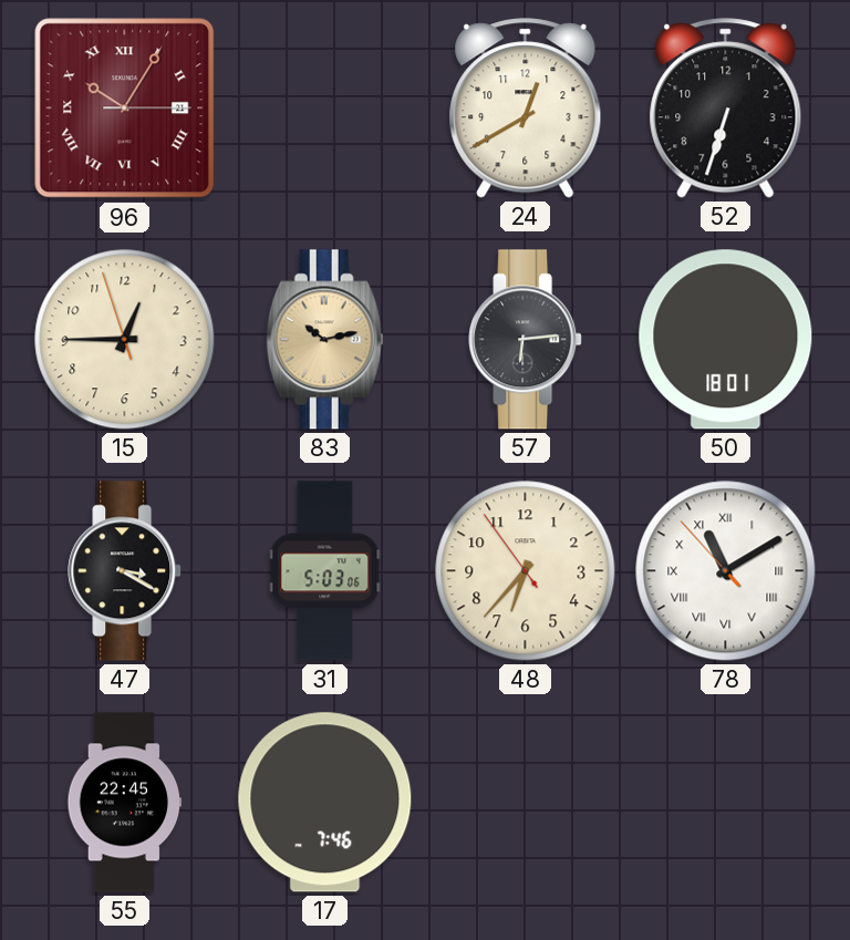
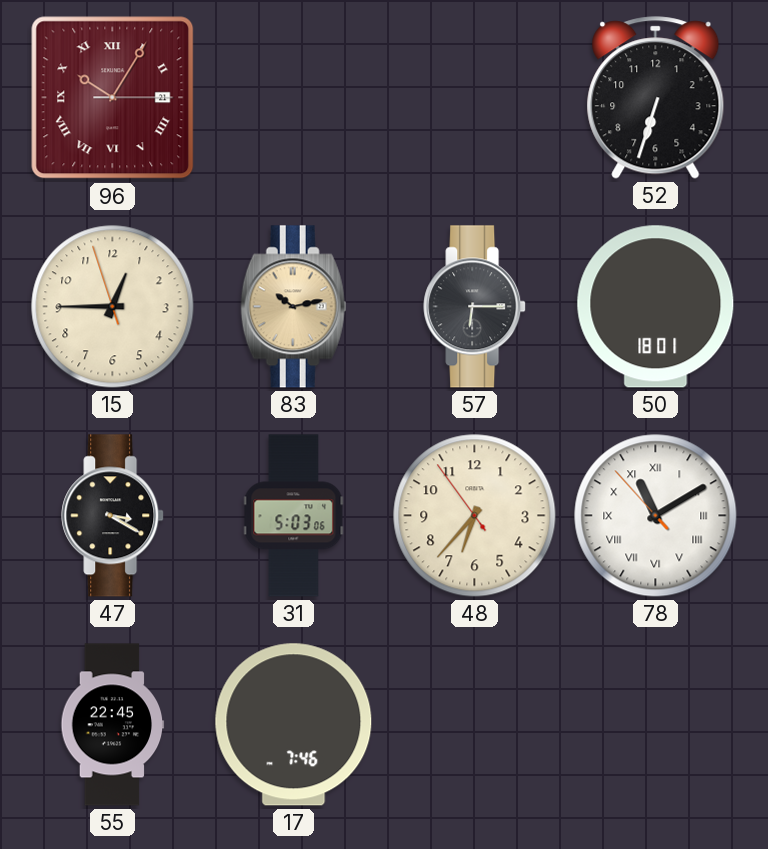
24: 12:40 -> none (526, 109)
57: 6:14 -> 6:15 (475, 307)
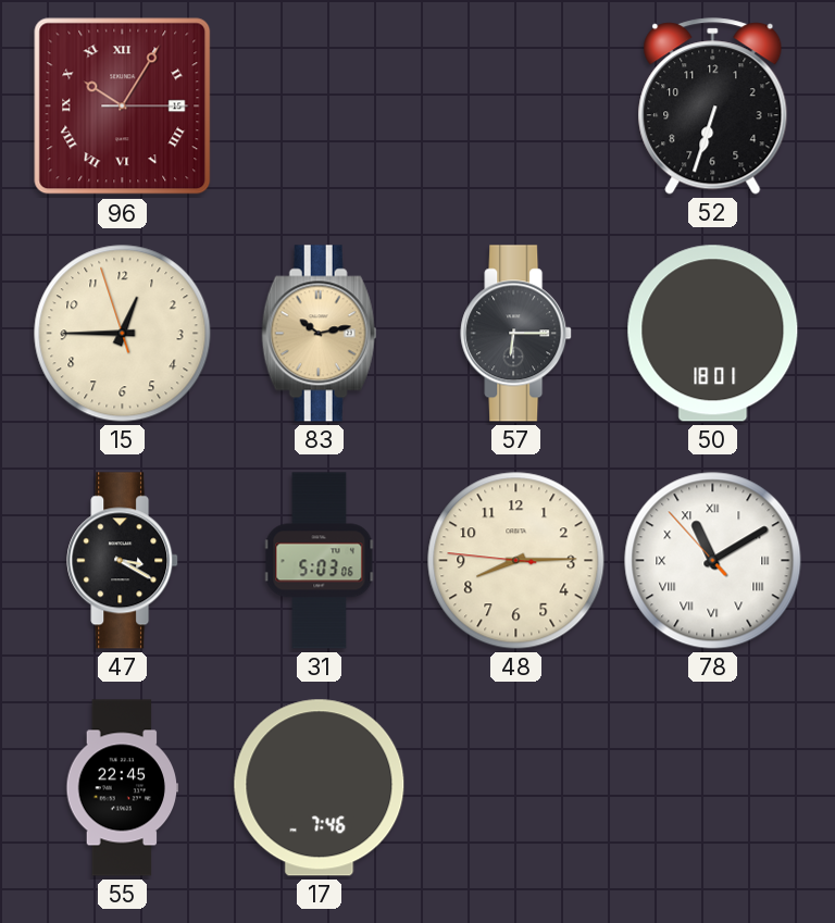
96 date: 21 -> 15 (123, 107)
48: 6:36 -> 8:14 (516, 561)
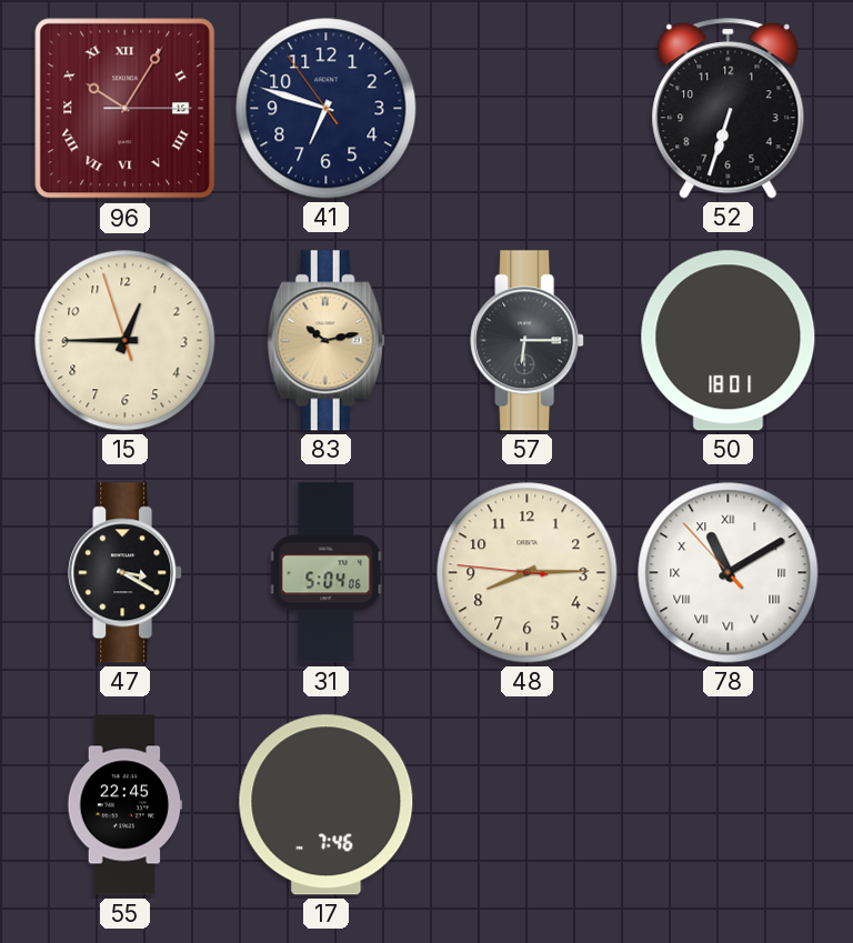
41: none -> 6:47 (327, 109)
31: 5:03 -> 5:04 (327, 573)
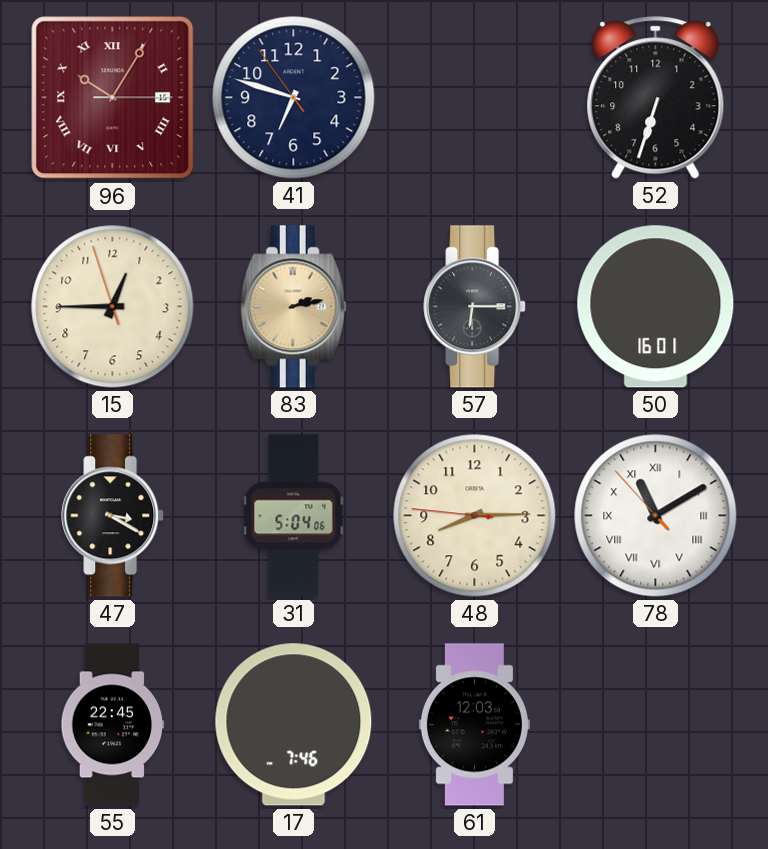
83: 10:13 -> 2:13 (294, 307)
50: 18:01 -> 16:01 (656, 307)
61: none -> 12:03 (474, 725)
